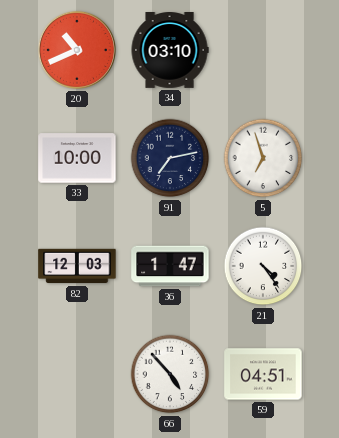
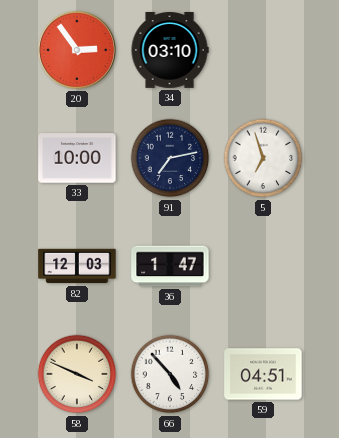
20: 10:41 -> 2:54 (77, 50)
21: 4:24 -> none (263, 266)
58: none -> 3:49 (77, 374)
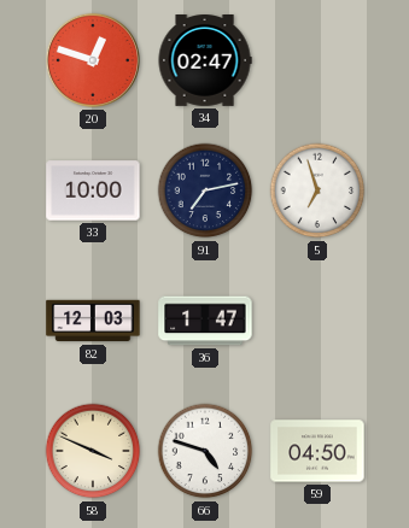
20: 2:54 -> 12:48 (93, 60)
34: 03:10 -> 02:47 (205, 61)
66: 4:53 -> 4:48 (205, 451)
59: 04:51 -> 04:50 (317, 451)
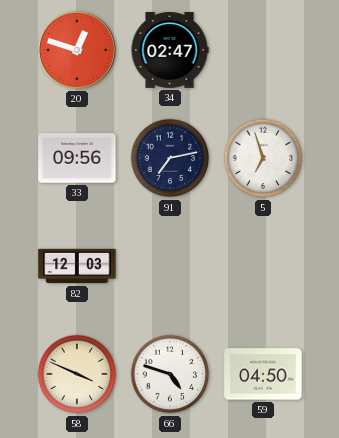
33: 10:00 -> 09:56 (77, 158)
36: 1:47 -> none (205, 321)
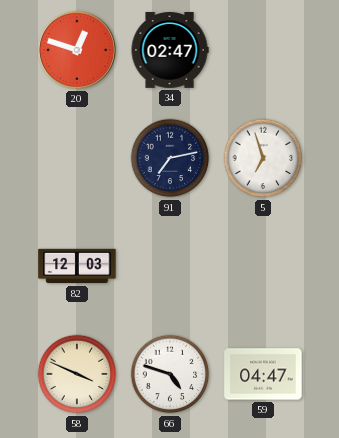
33: 09:56 -> none (77, 158)
59: 04:50 -> 04:47 (263, 374)
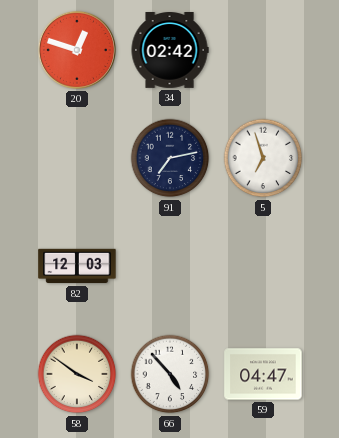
34: 02:47 -> 02:42 (170, 51)
58: 3:49 -> 3:51 (77, 374)
66: 4:48 -> 4:53 (170, 374)
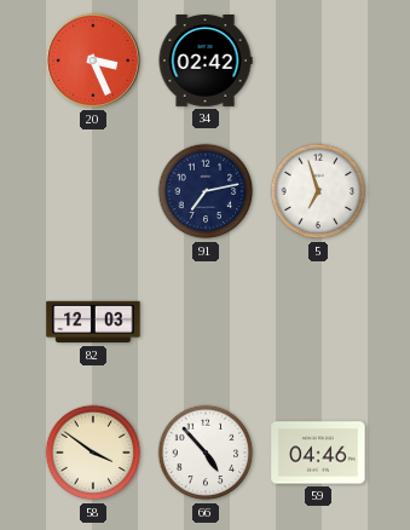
20: 12:48 -> 3:26 (93, 61)
59: 04:47 -> 04:46 (318, 453)
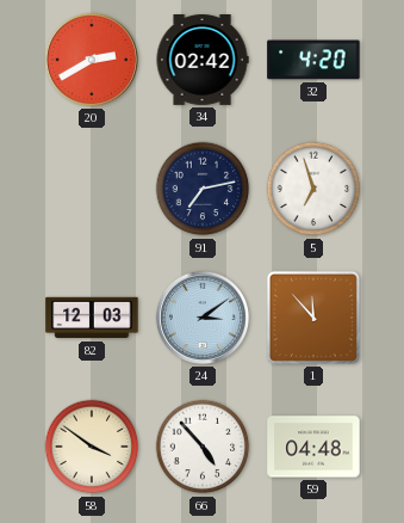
20: 3:26 -> 2:40 (92, 60)
32: none -> 4:20 (313, 60)
24: none -> 3:09 (203, 318)
1: none -> 11:53 (313, 318)
59: 04:46 -> 04:48 (313, 447)
